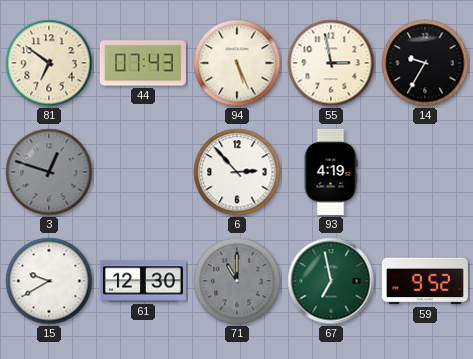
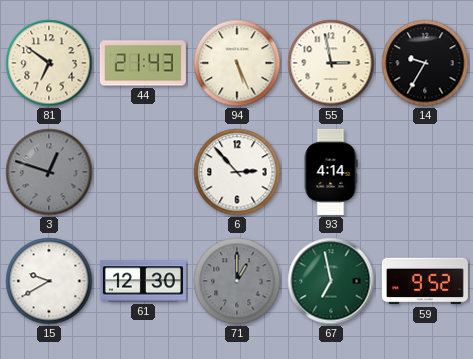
44: 07:43 -> 21:43 (143, 63)
93: 4:19 -> 4:14 (331, 172)
71: 11:00 -> 1:00 (237, 281)
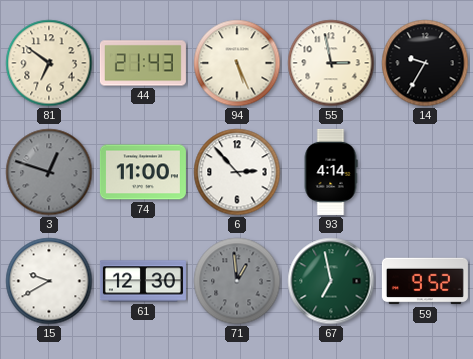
74: none -> 11:00 (143, 172)
71: 1:00 -> 12:59 (237, 281)
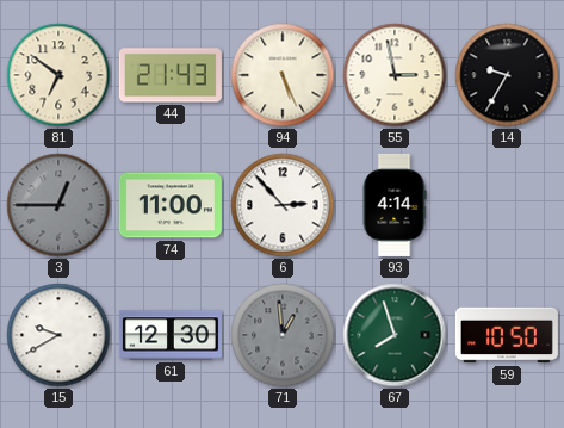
3: 12:48 -> 12:45 (58, 205)
67: 6:58 -> 7:57 (395, 335)
59: 9:52 -> 10:50 (507, 335)
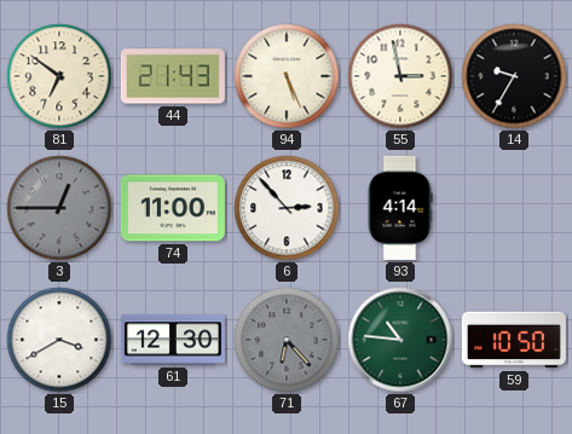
15: 9:40 -> 3:40 (59, 340)
71: 12:59 -> 6:23 (287, 340)
67: 7:57 -> 10:46 (400, 340)
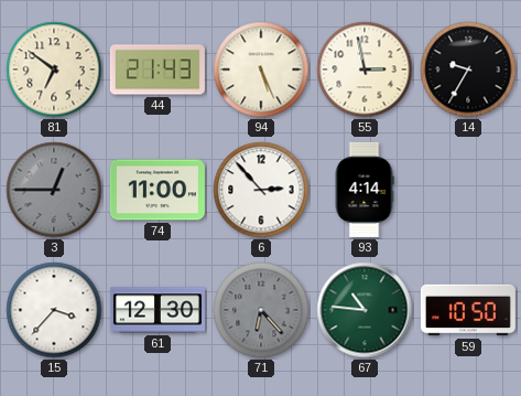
15: 3:40 -> 3:37 (54, 310)
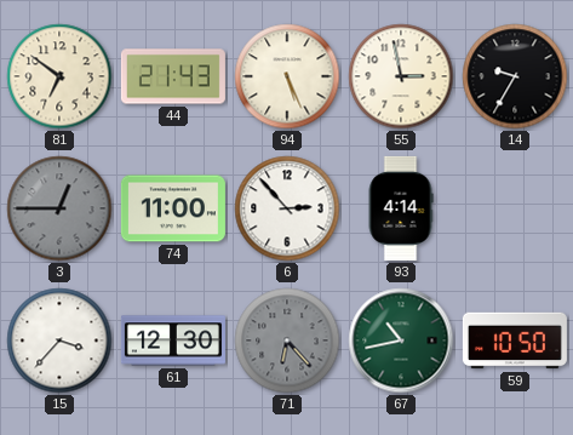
67: 10:46 -> 10:43 (401, 340)
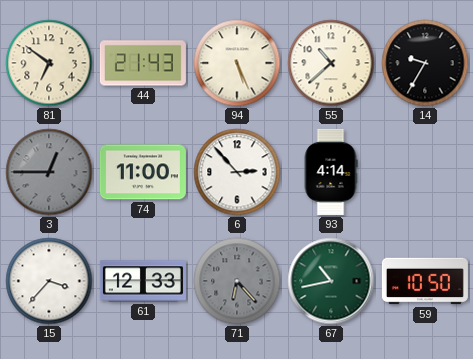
55: 2:58 -> 10:38 (331, 63)
61: 12:30 -> 12:33 (143, 281)
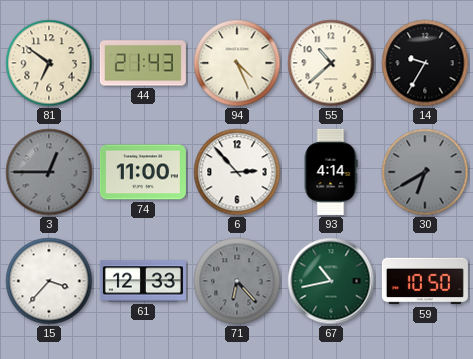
94: 5:26 -> 4:26 (237, 63)
30: none -> 6:40 (425, 172)
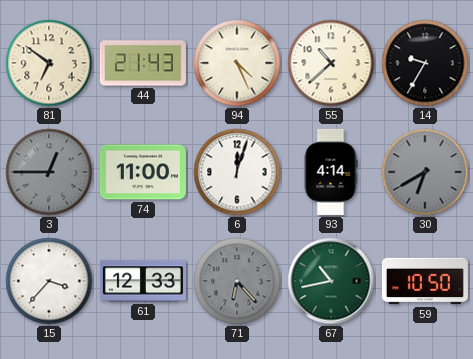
6: 2:53 -> 12:03 (237, 172)
